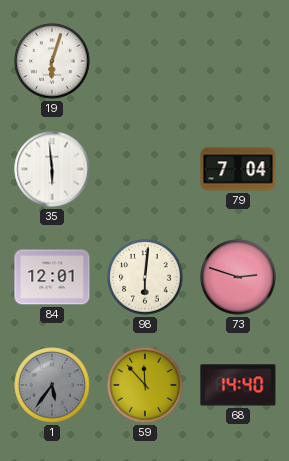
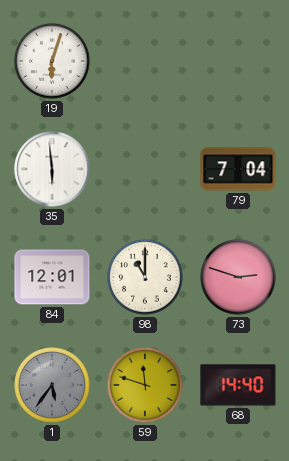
98: 6:01 -> 11:00 (145, 277)
59: 11:53 -> 11:48 (145, 385)
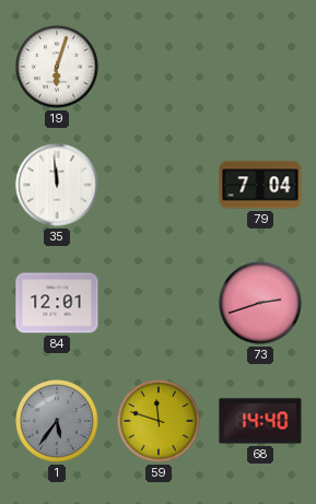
35: 5:59 -> 11:59 (57, 185)
98: 11:00 -> none (145, 277)
73: 2:48 -> 2:42 (260, 303)
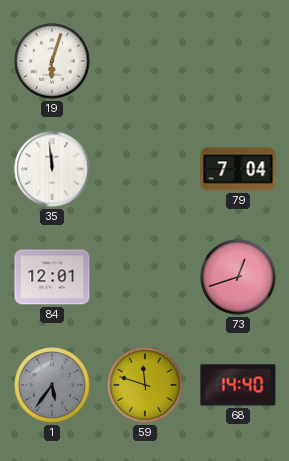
73: 2:42 -> 12:42 (238, 277)
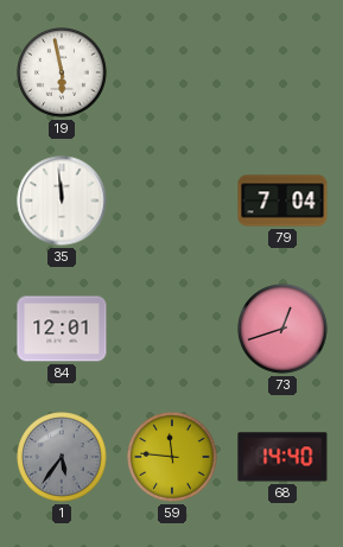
19: 6:03 -> 5:58 (62, 72)
59: 11:48 -> 11:46 (172, 457)
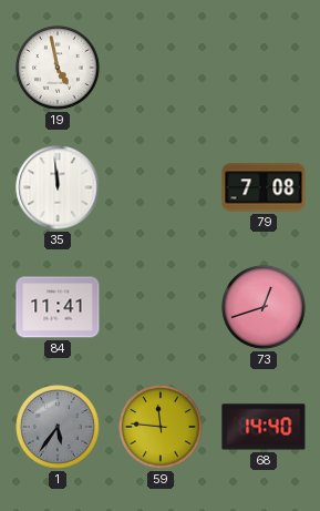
19: 5:58 -> 4:58 (58, 68)
79: 7:04 -> 7:08 (264, 187)
84: 12:01 -> 11:41 (58, 307)
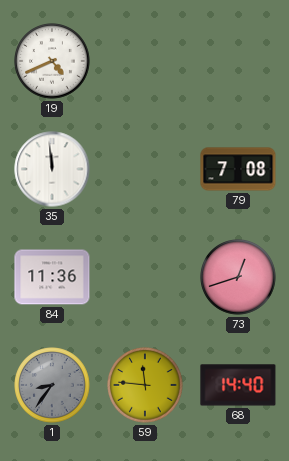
19: 4:58 -> 4:41 (52, 61)
84: 11:41 -> 11:36 (52, 277)
1: 5:36 -> 8:36 (52, 385)
